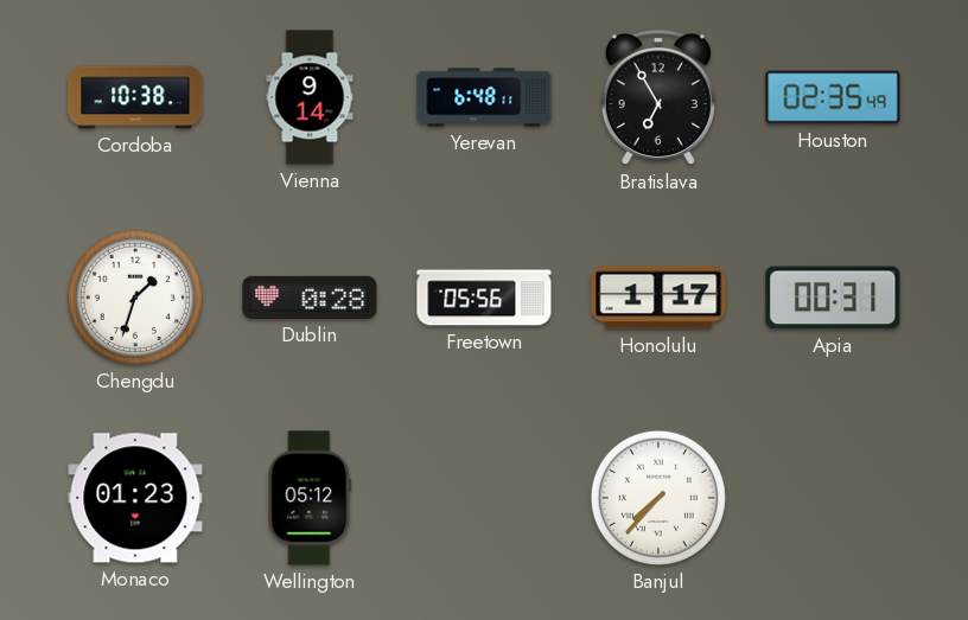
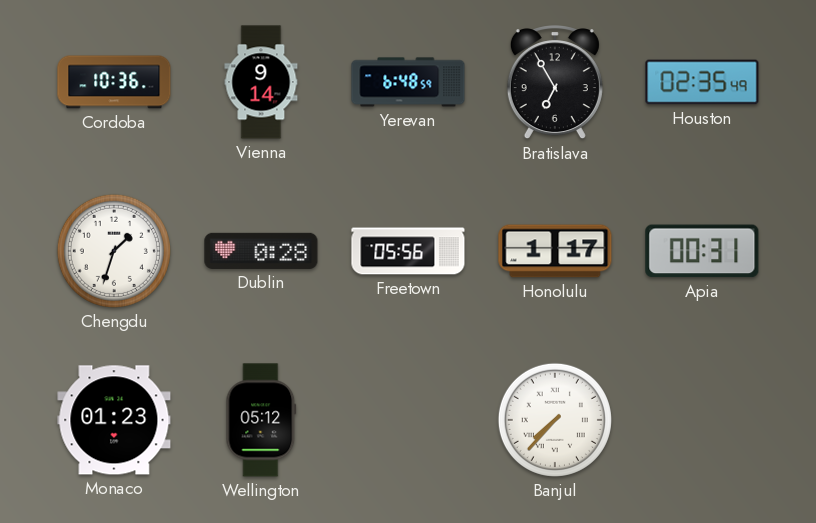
Cordoba: 10:38 -> 10:36 (114, 82)
Yerevan: 6:48:11 -> 6:48:59 (408, 82)
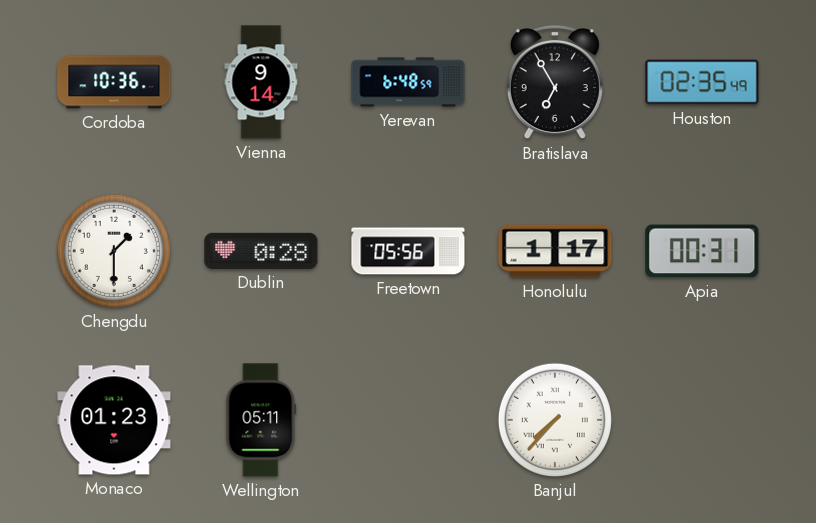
Chengdu: 1:33 -> 1:30 (114, 251)
Wellington: 05:12 -> 05:11 (261, 420)
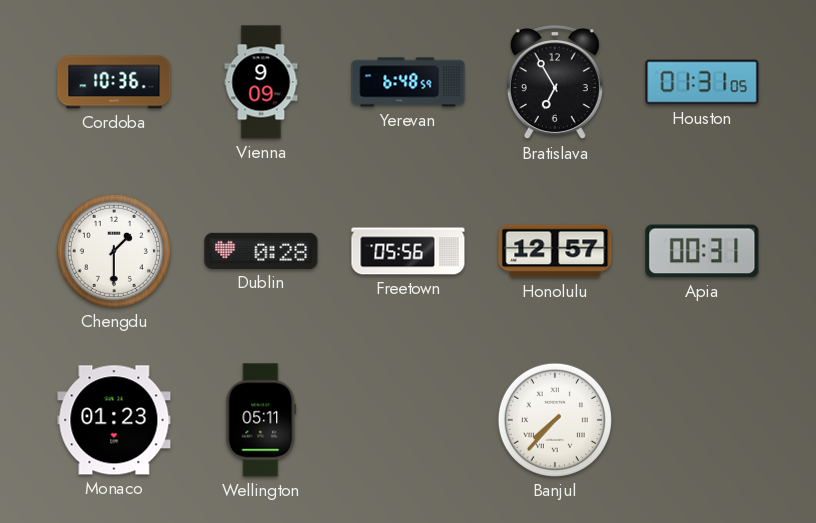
Vienna: 9:14 -> 9:09 (261, 82)
Houston: 02:35 -> 01:31 (702, 82)
Honolulu: 1:17 -> 12:57 (555, 251)
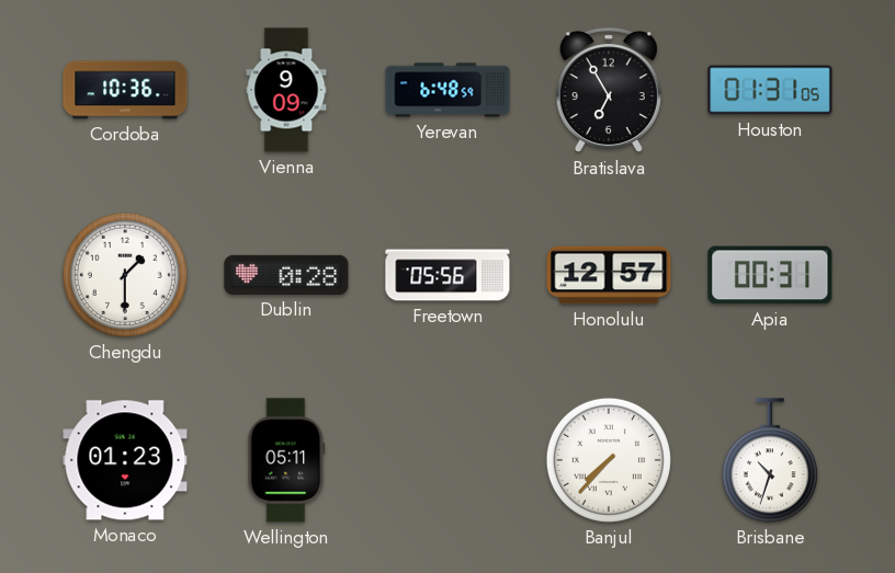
Brisbane: none -> 10:33 (770, 460)
